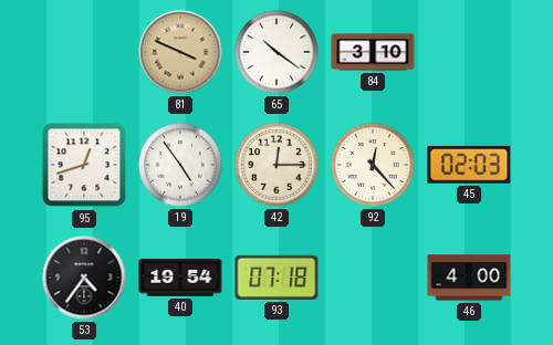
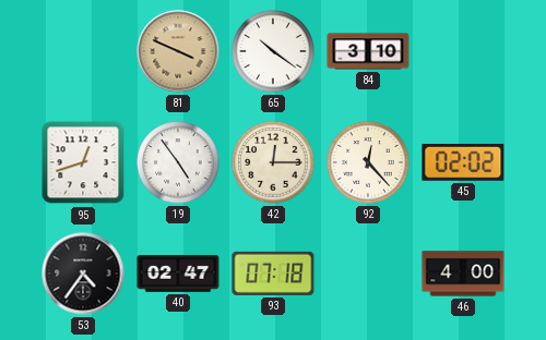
45: 02:03 -> 02:02 (463, 162)
40: 19:54 -> 02:47 (178, 275)
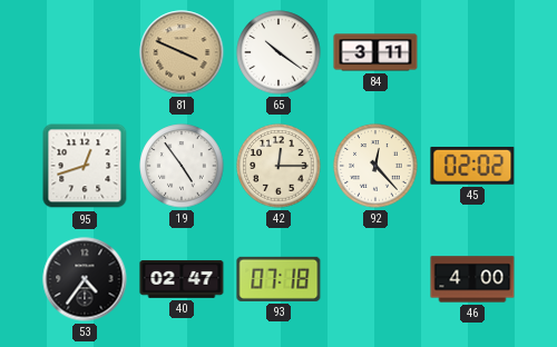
84: 3:10 -> 3:11 (375, 52)
